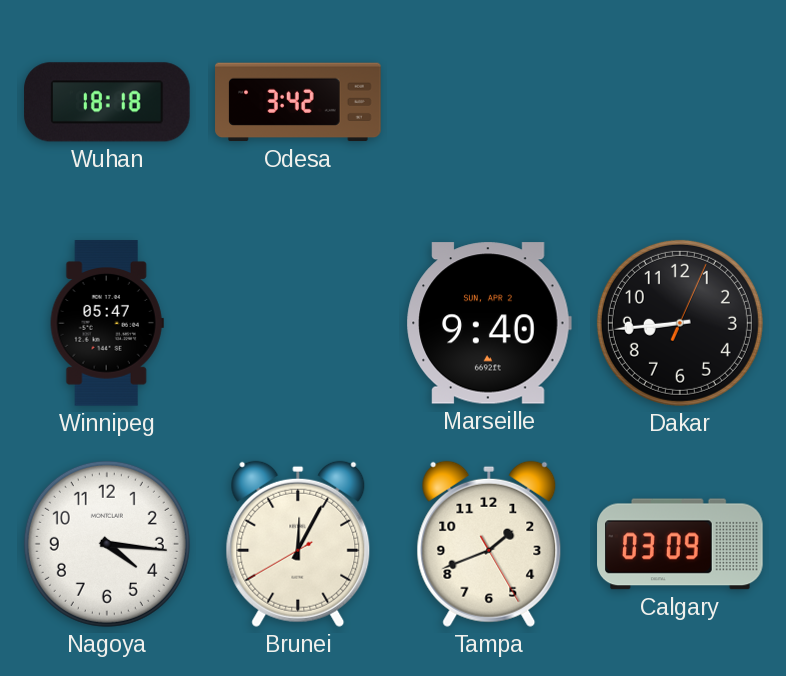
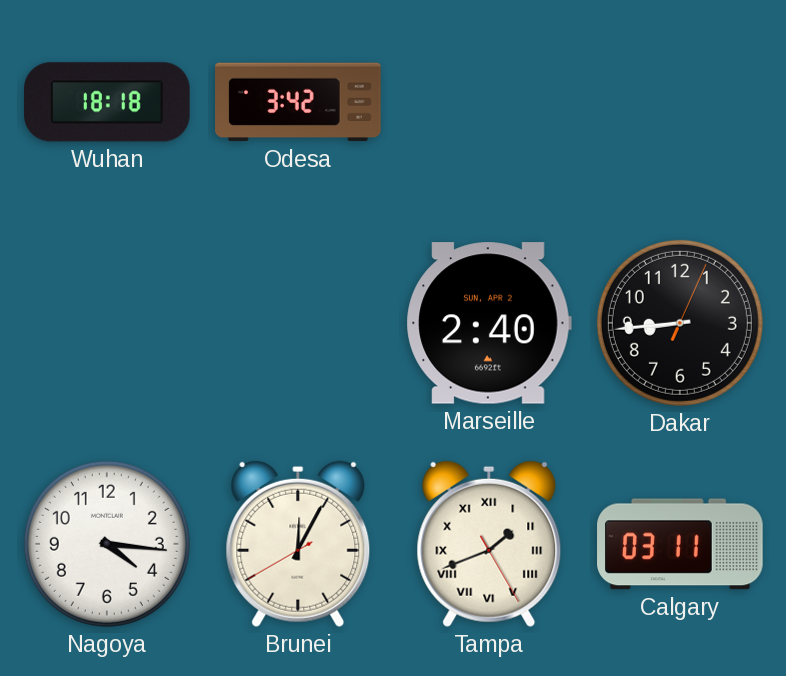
Winnipeg: 05:47 -> none (107, 323)
Marseille: 9:40 -> 2:40 (489, 323)
Tampa numerals: Arabic -> Roman (489, 544)
Calgary: 03:09 -> 03:11 (680, 544)
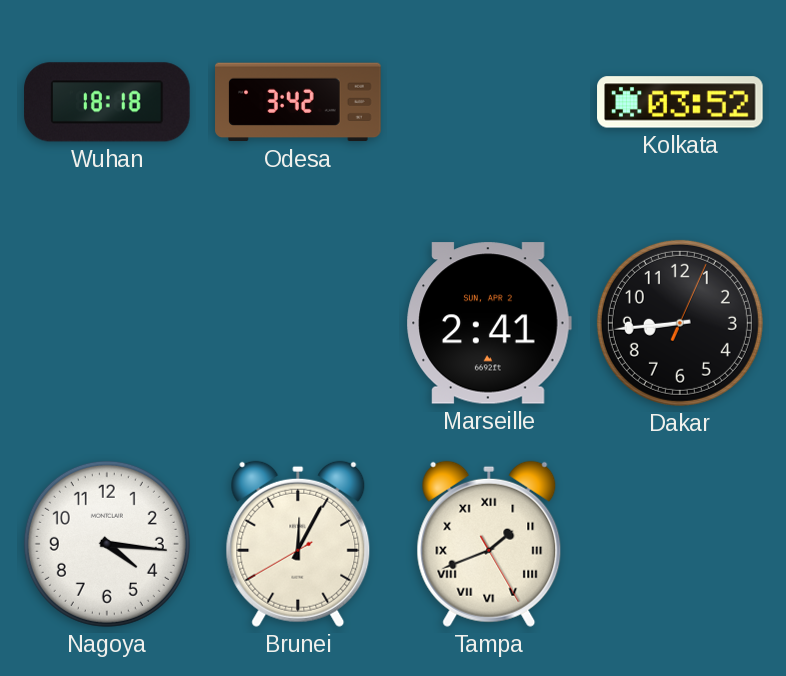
Kolkata: none -> 03:52 (680, 102)
Marseille: 2:40 -> 2:41 (489, 323)
Calgary: 03:11 -> none (680, 544)
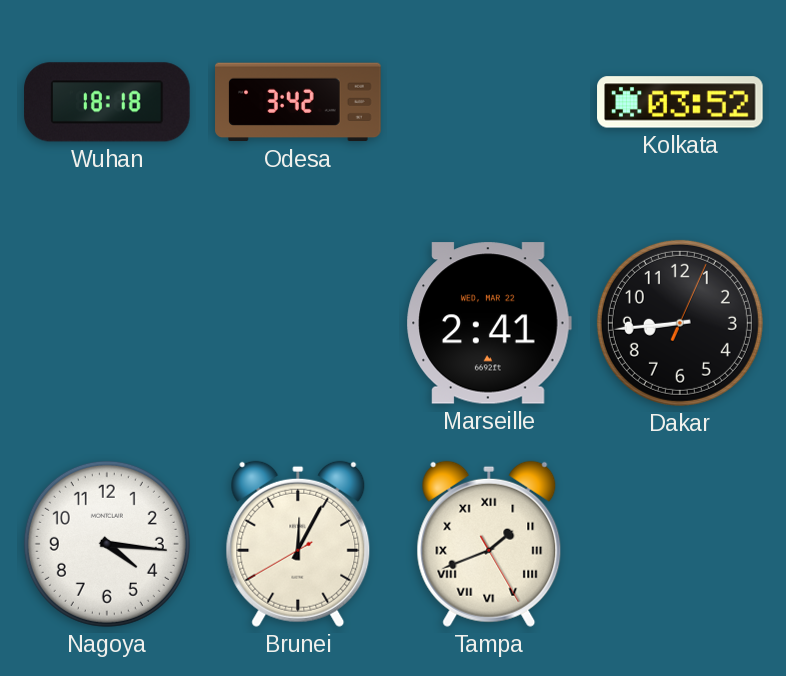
Marseille date: SUN, APR 2 -> WED, MAR 22 (489, 323)
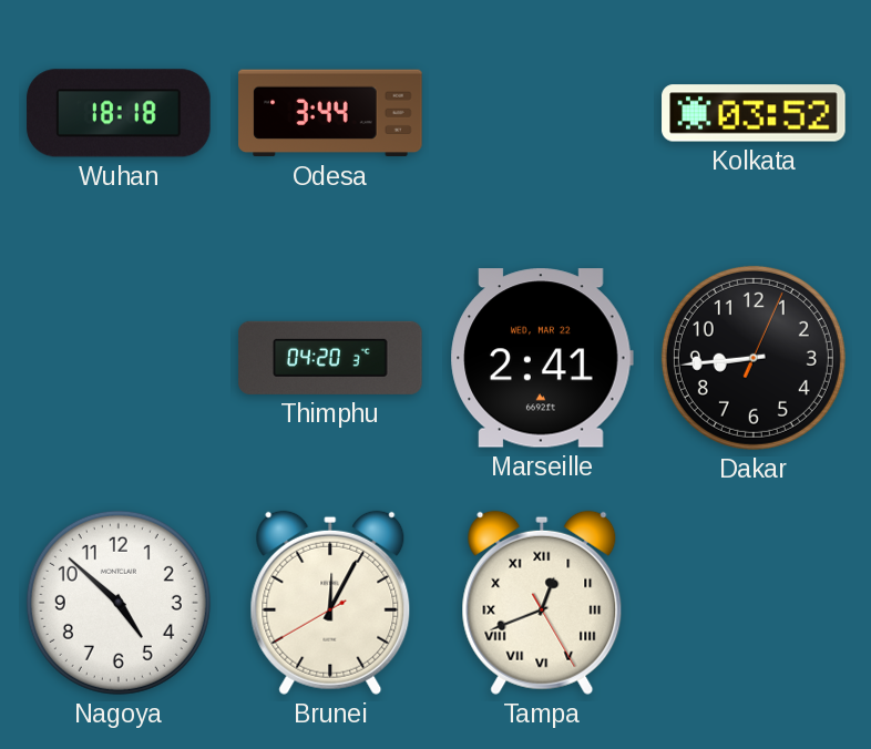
Odesa: 3:42 -> 3:44 (330, 113)
Thimphu: none -> 04:20 (330, 358)
Nagoya: 4:16 -> 4:52 (119, 603)
Tampa: 1:41 -> 12:41 (542, 603)
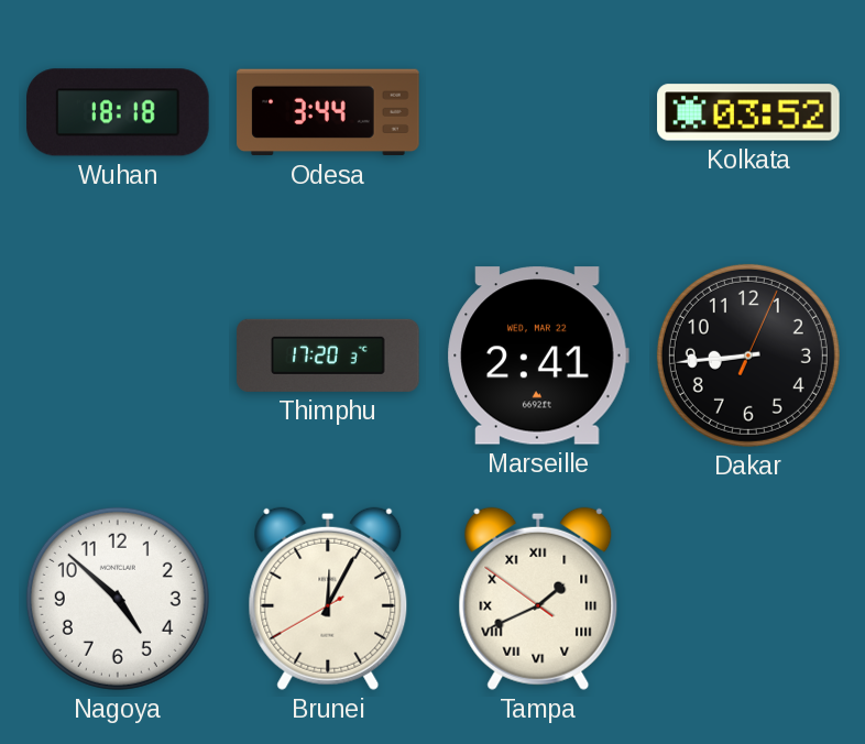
Thimphu: 04:20 -> 17:20 (328, 355)
Tampa: 12:41 -> 1:40 (538, 599)
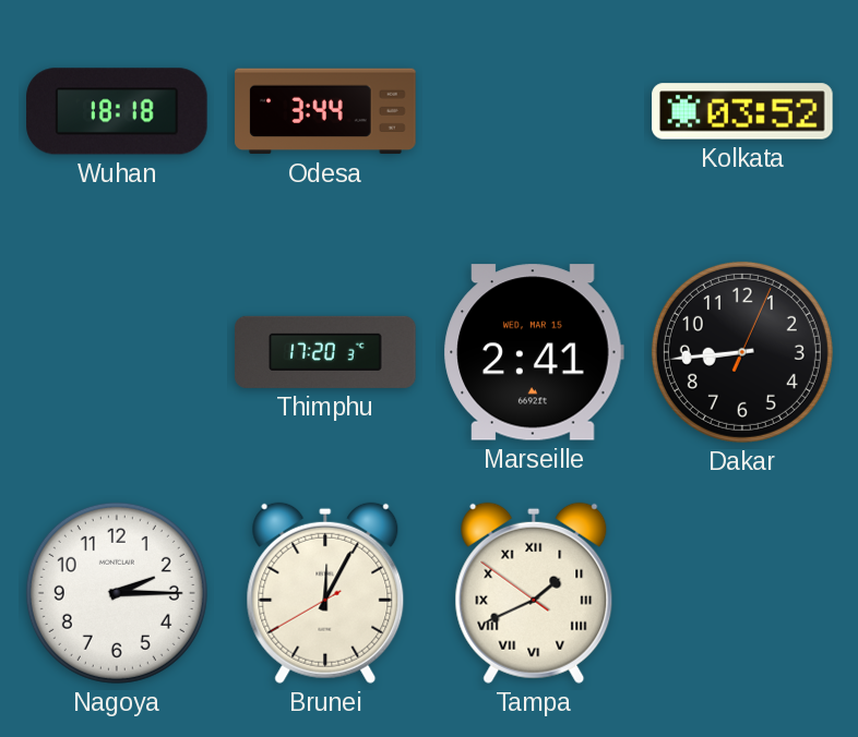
Marseille date: WED, MAR 22 -> WED, MAR 15 (534, 352)
Nagoya: 4:52 -> 2:15 (117, 593)
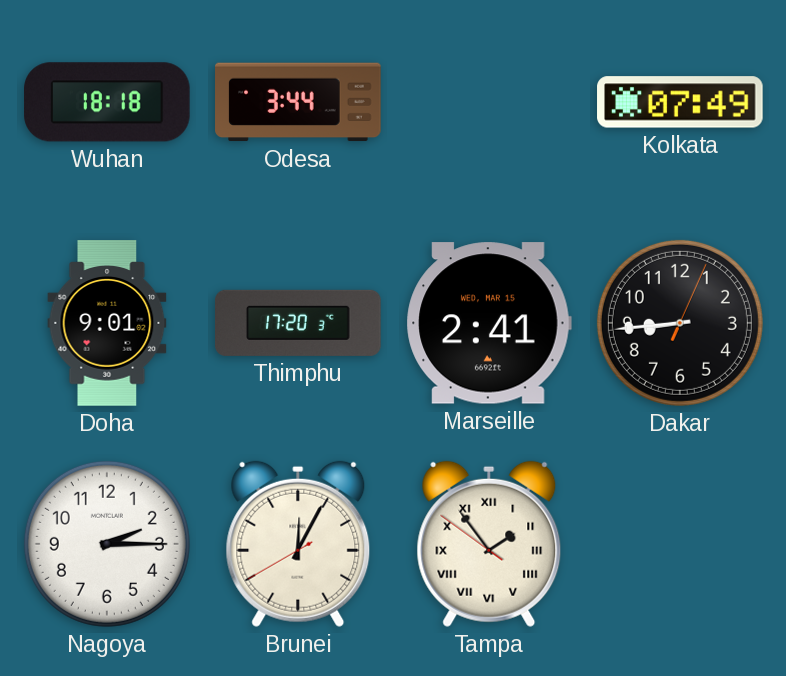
Kolkata: 03:52 -> 07:49 (680, 102)
Doha: none -> 9:01 (107, 323)
Tampa: 1:40 -> 1:53 (489, 544)
